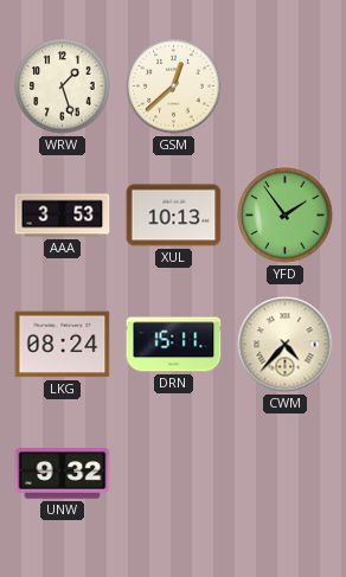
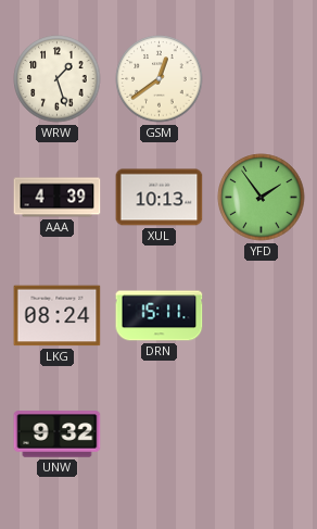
GSM: 12:38 -> 12:39 (160, 79)
AAA: 3:53 -> 4:39 (58, 198)
CWM: 4:37 -> none (286, 345)
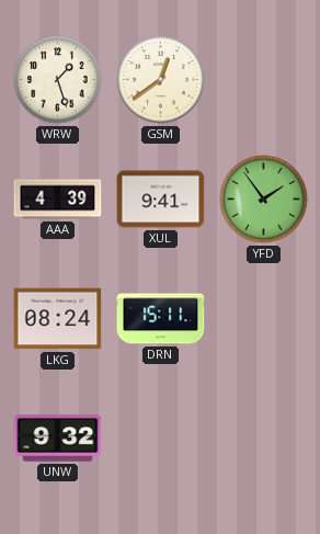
XUL: 10:13 -> 9:41 (161, 200)
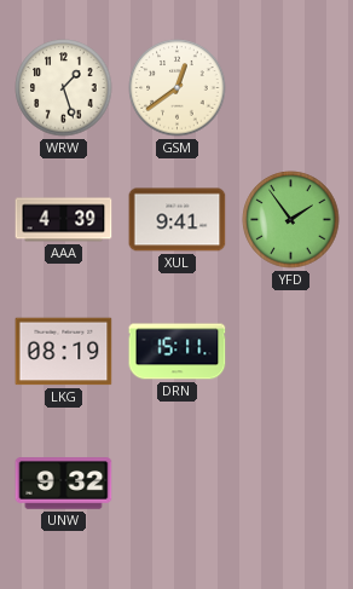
LKG: 08:24 -> 08:19 (64, 352)
